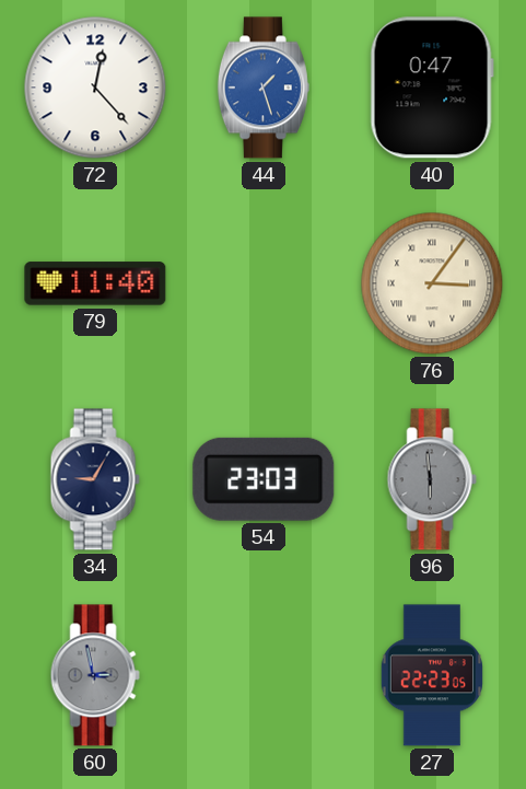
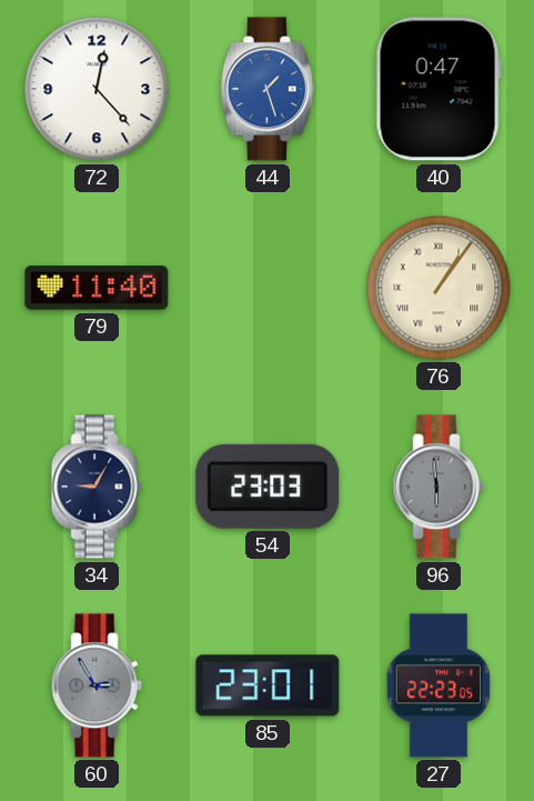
76: 3:06 -> 1:06 (439, 288)
60: 2:58 -> 2:55 (97, 685)
85: none -> 23:01 (268, 685)
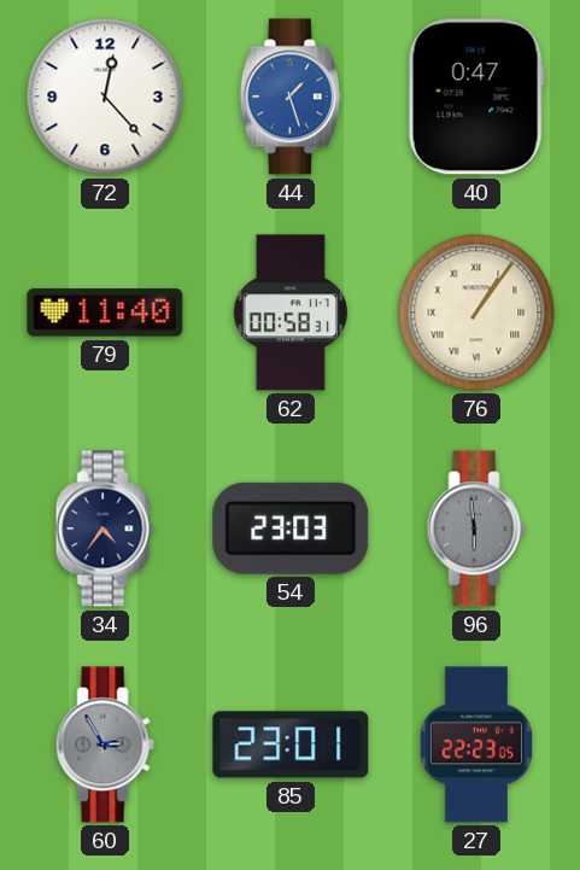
62: none -> 00:58 (289, 313)
34: 9:05 -> 4:36 (105, 529)
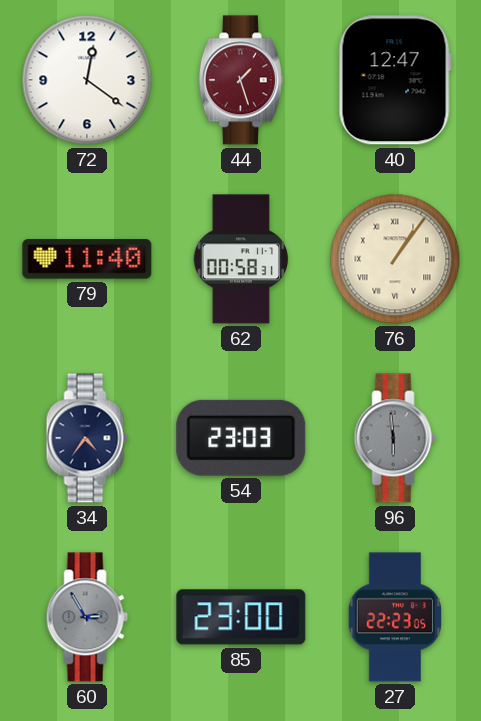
72: 12:23 -> 12:21 (87, 80)
44 dial: blue -> burgundy (241, 80)
40: 0:47 -> 12:47 (395, 80)
85: 23:01 -> 23:00 (241, 617)
